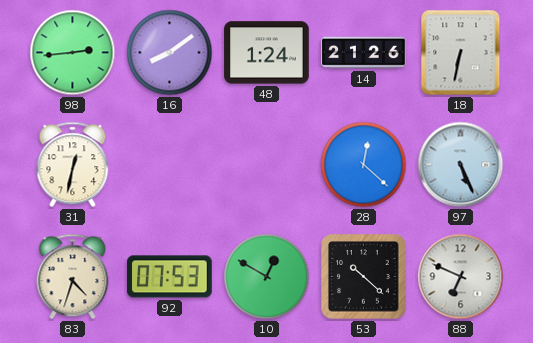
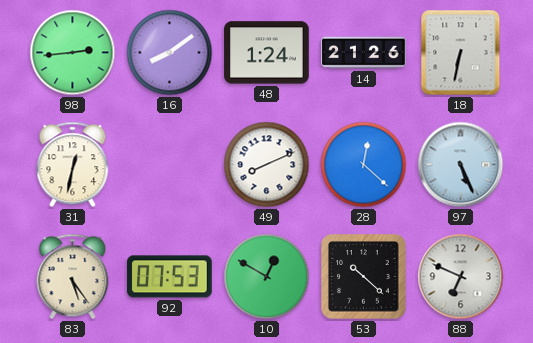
49: none -> 8:11 (267, 165)
83: 4:33 -> 5:24 (73, 277)
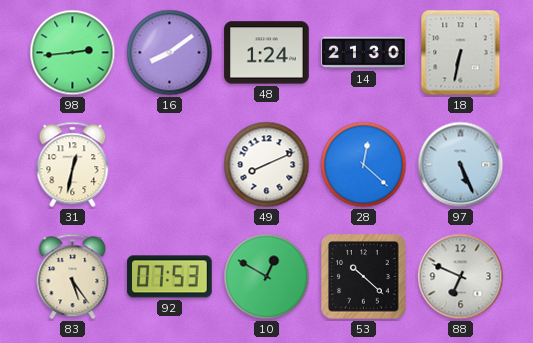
14: 21:26 -> 21:30 (364, 53)
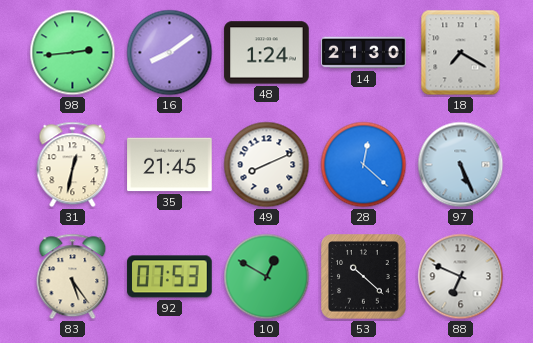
18: 6:32 -> 7:20 (461, 53)
35: none -> 21:45 (170, 165)
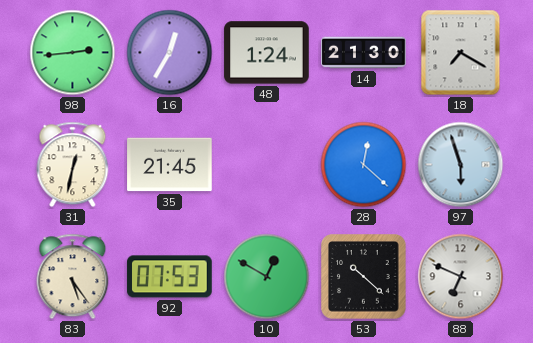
16: 8:09 -> 12:35 (170, 53)
49: 8:11 -> none (267, 165)
97: 5:26 -> 5:57 (461, 165)
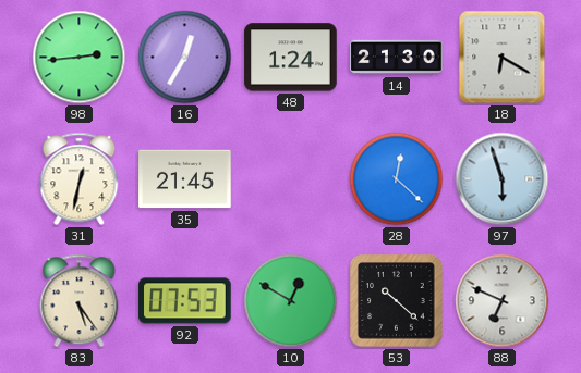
18: 7:20 -> 6:20 (503, 58)
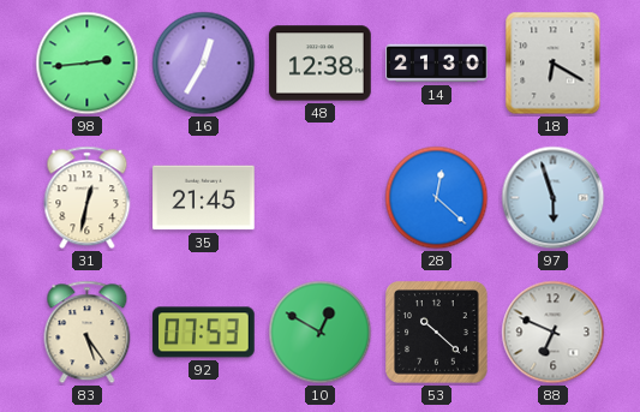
48: 1:24 -> 12:38 (321, 64)
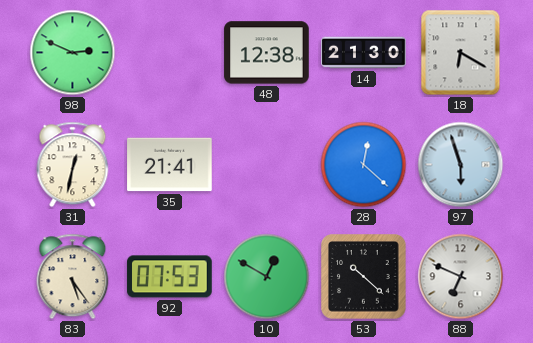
98: 2:44 -> 2:49 (73, 53)
16: 12:35 -> none (204, 64)
35: 21:45 -> 21:41 (170, 165)
